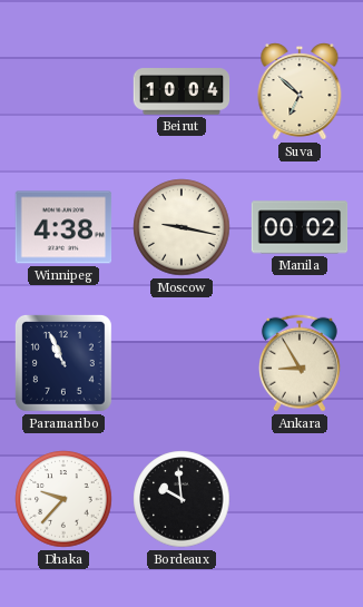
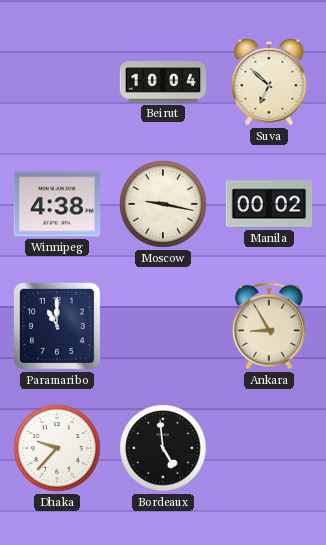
Paramaribo: 10:56 -> 11:00 (57, 326)
Bordeaux: 9:59 -> 4:59 (163, 448)
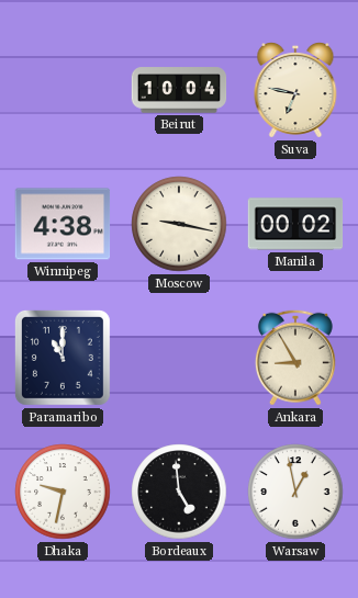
Suva: 6:52 -> 6:47 (295, 91)
Dhaka: 9:37 -> 9:32 (63, 492)
Warsaw: none -> 12:58 (295, 492)
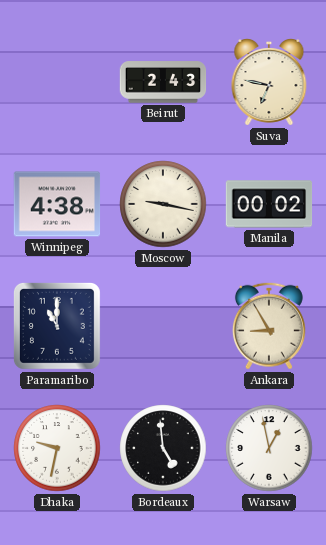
Beirut: 10:04 -> 2:43 (163, 82)
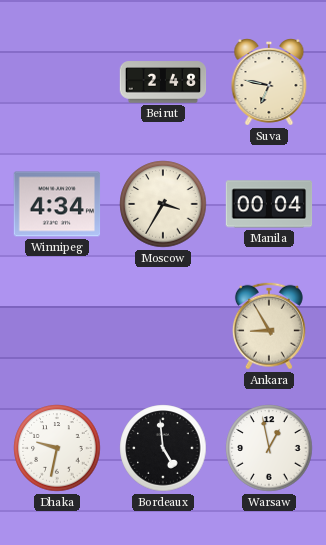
Beirut: 2:43 -> 2:48 (163, 82)
Winnipeg: 4:38 -> 4:34 (57, 204)
Moscow: 9:17 -> 3:35 (163, 204)
Manila: 00:02 -> 00:04 (269, 204)
Paramaribo: 11:00 -> none (57, 326)
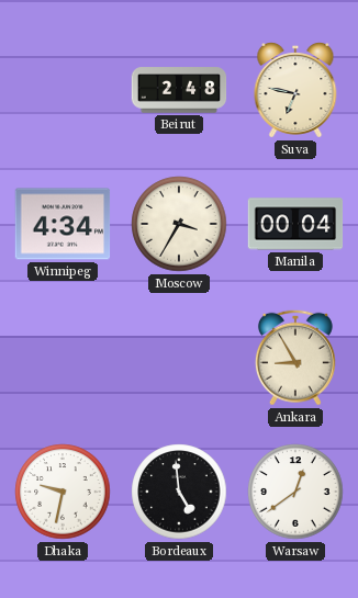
Warsaw: 12:58 -> 12:39 (295, 492)
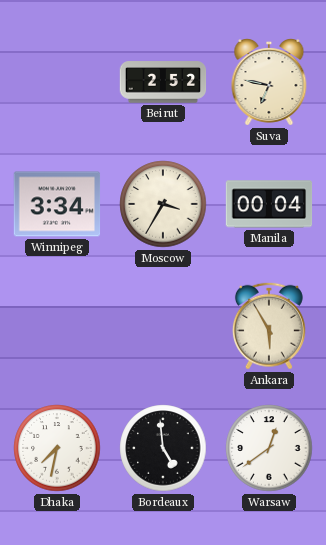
Beirut: 2:48 -> 2:52 (163, 82)
Winnipeg: 4:34 -> 3:34 (57, 204)
Ankara: 8:55 -> 5:55 (269, 326)
Dhaka: 9:32 -> 7:32 (57, 448)
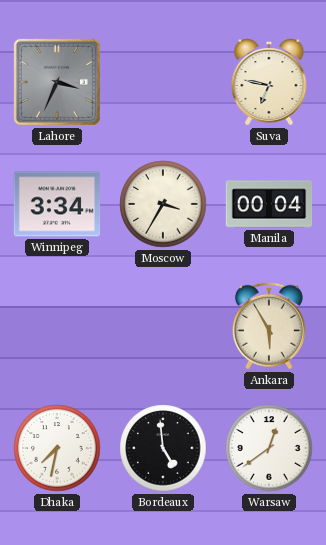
Lahore: none -> 3:34 (57, 82)
Beirut: 2:52 -> none (163, 82)
